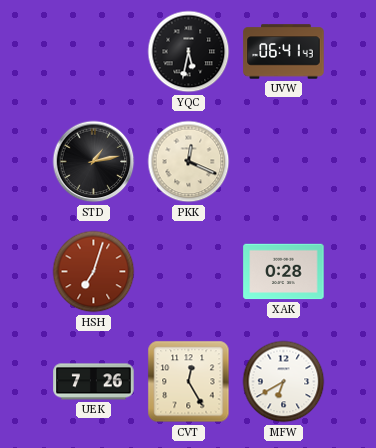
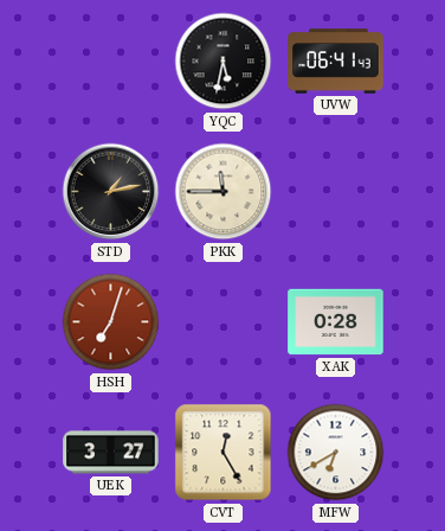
PKK: 12:19 -> 11:45 (224, 192)
UEK: 7:26 -> 3:27 (111, 453)
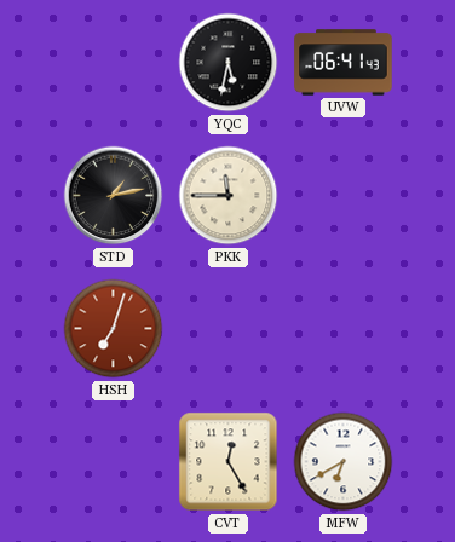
XAK: 0:28 -> none (336, 322)
UEK: 3:27 -> none (111, 453)
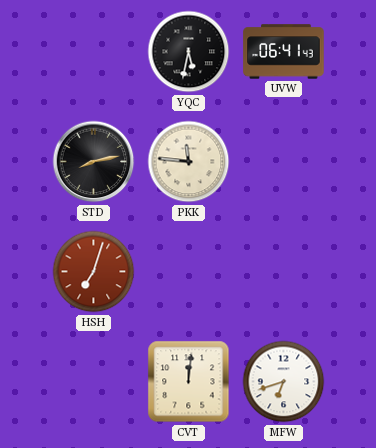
STD: 1:13 -> 8:13 (94, 162)
PKK: 11:45 -> 11:46 (189, 162)
CVT: 12:25 -> 12:01 (189, 382)
MFW: 6:40 -> 6:42 (284, 382)
